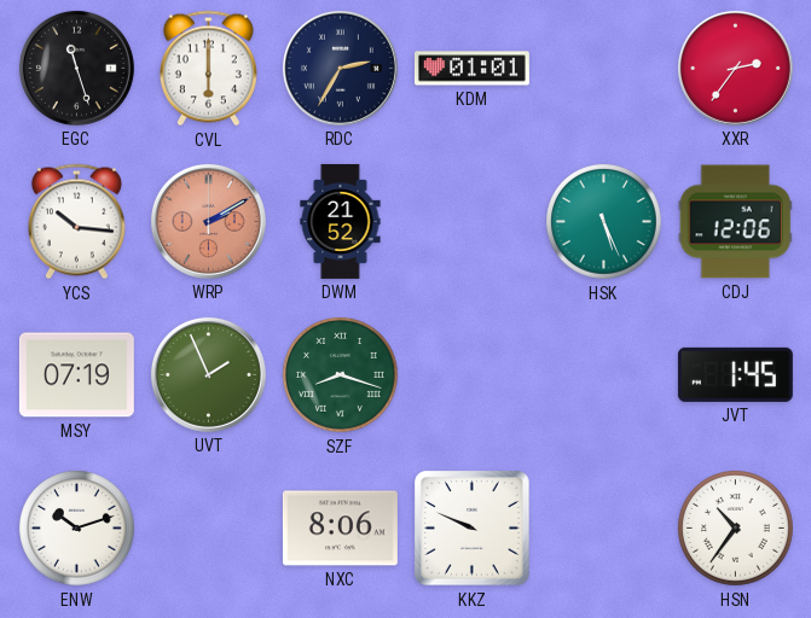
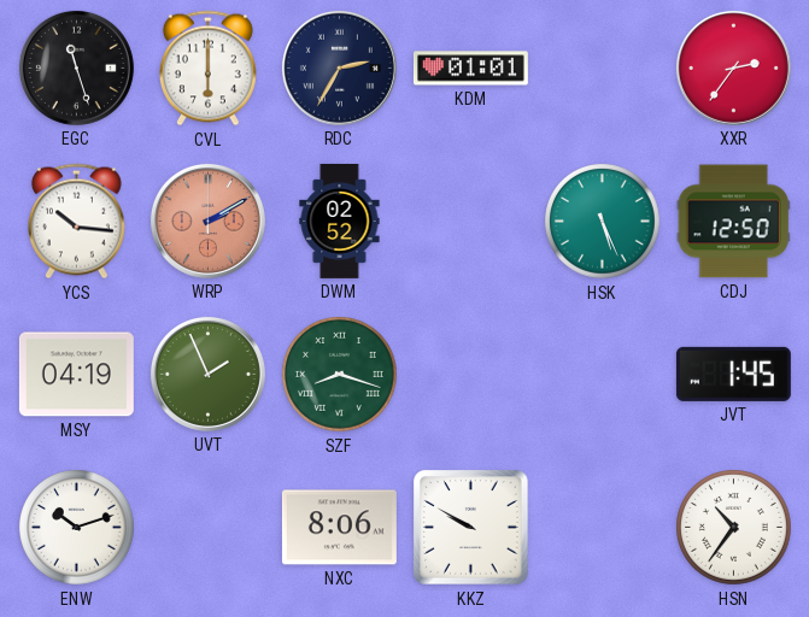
DWM: 21:52 -> 02:52 (340, 221)
CDJ: 12:06 -> 12:50 (733, 222)
MSY: 07:19 -> 04:19 (76, 375)
KKZ: 9:49 -> 9:50 (471, 528)
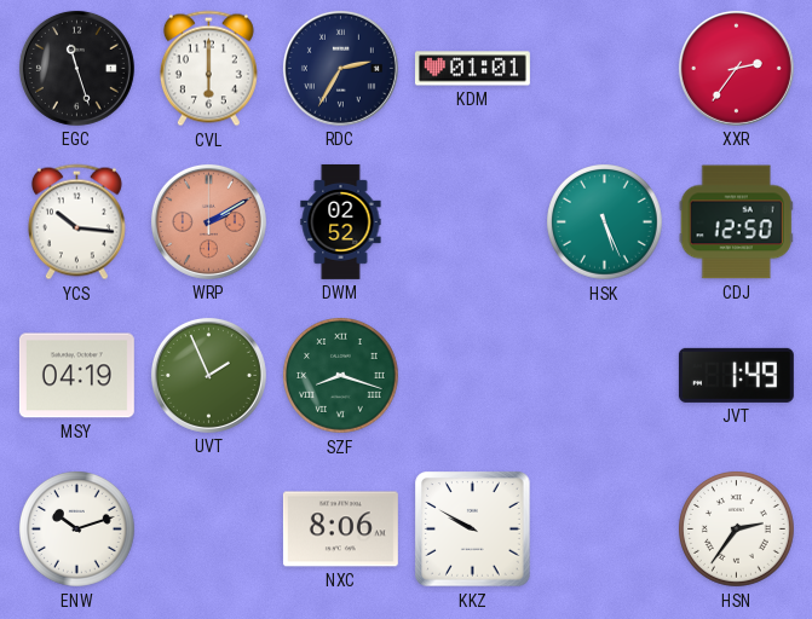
JVT: 1:45 -> 1:49 (736, 375)
HSN: 10:36 -> 2:36 (737, 530)
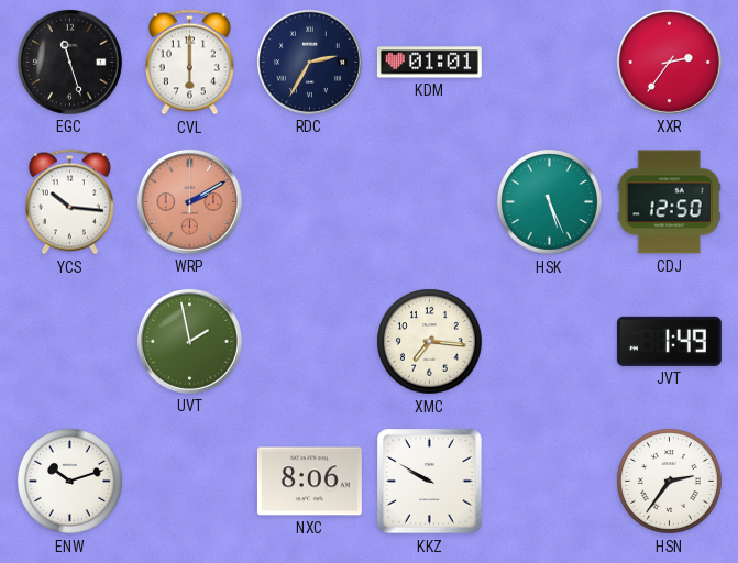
DWM: 02:52 -> none (341, 221)
MSY: 04:19 -> none (76, 376)
UVT: 1:56 -> 1:58 (189, 341)
SZF: 8:18 -> none (341, 376)
XMC: none -> 7:16 (430, 342)
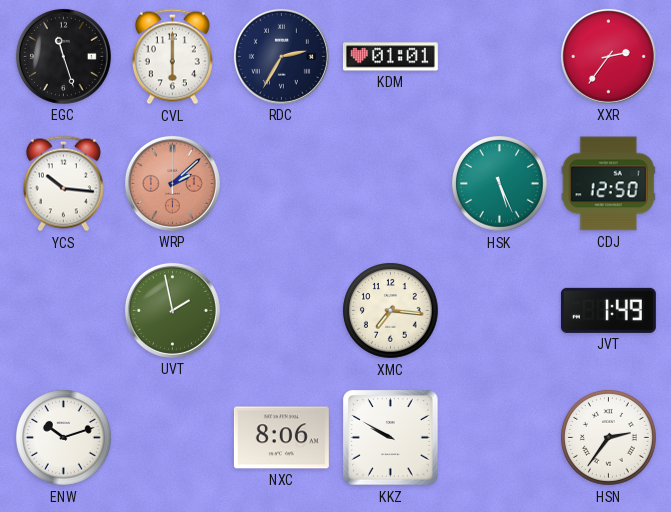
WRP: 2:10 -> 2:08 (172, 183)
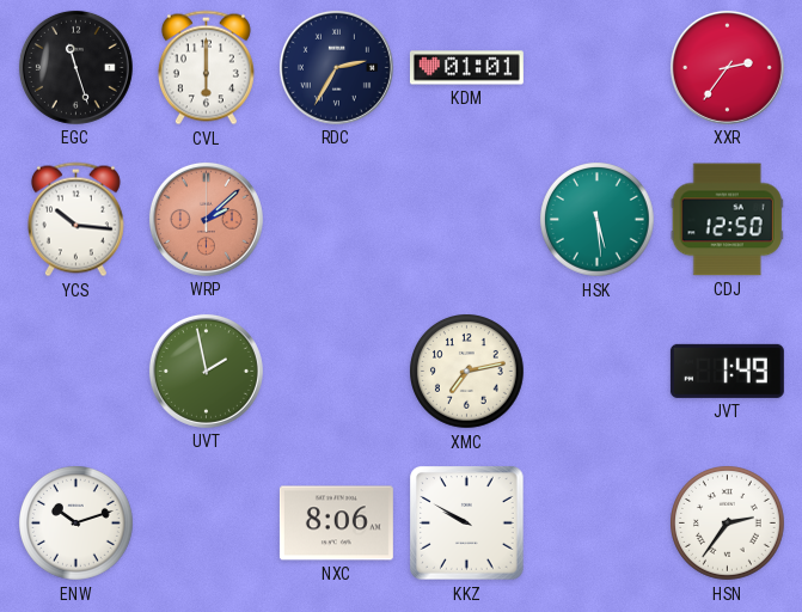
HSK: 5:26 -> 5:29 (598, 220)
XMC: 7:16 -> 7:13 (467, 372)
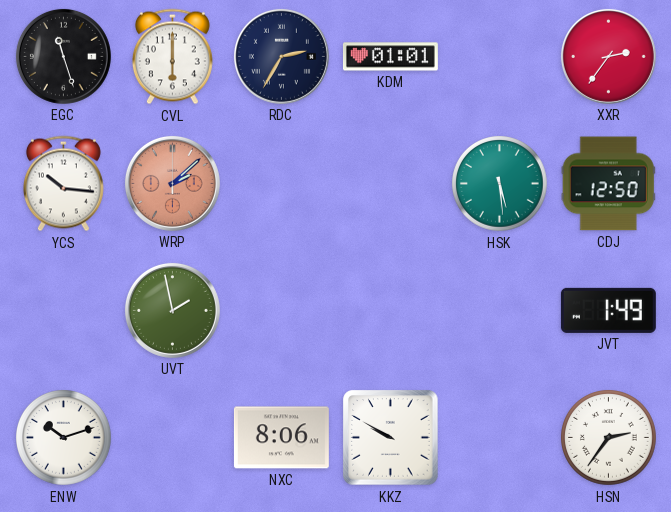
XMC: 7:13 -> none (467, 372)
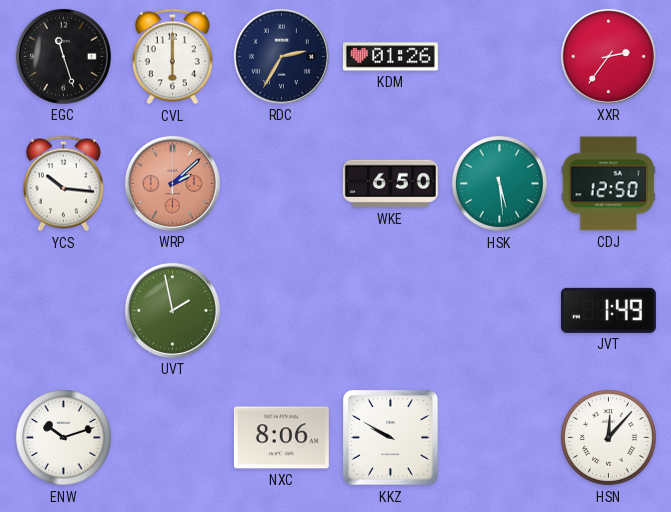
KDM: 01:01 -> 01:26 (390, 57)
WKE: none -> 6:50 (390, 184)
HSN: 2:36 -> 12:07 (609, 438)
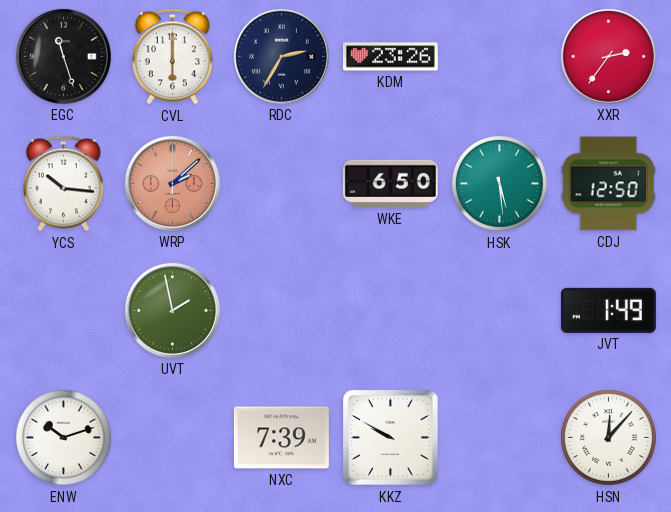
KDM: 01:26 -> 23:26 (390, 57)
NXC: 8:06 -> 7:39 (281, 438)
